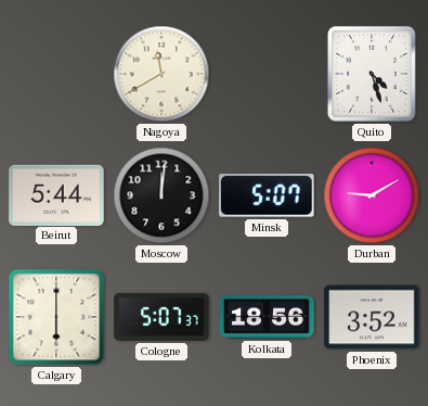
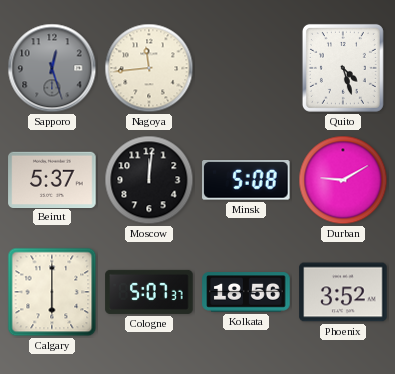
Sapporo: none -> 12:27 (52, 68)
Nagoya: 11:40 -> 11:44 (149, 68)
Beirut: 5:44 -> 5:37 (52, 179)
Minsk: 5:07 -> 5:08 (246, 181)
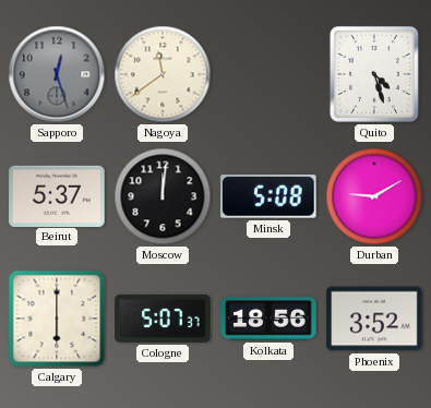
Nagoya: 11:44 -> 11:39 (163, 74)
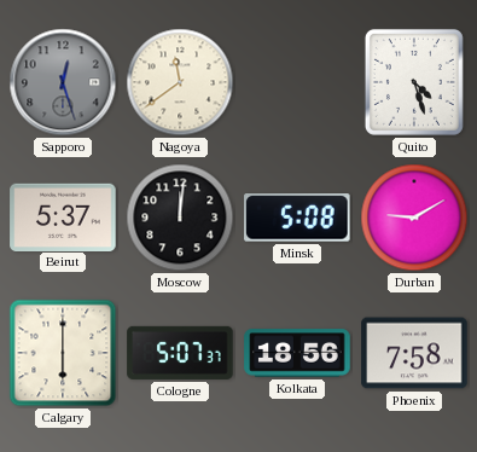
Phoenix: 3:52 -> 7:58 (414, 353)
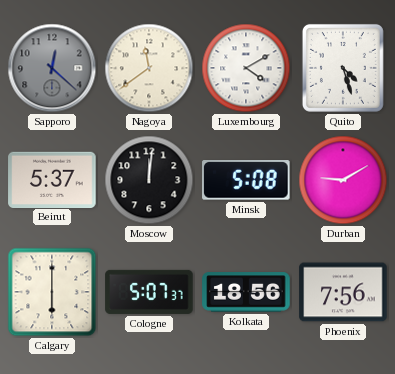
Sapporo: 12:27 -> 12:22 (52, 68)
Luxembourg: none -> 4:10 (246, 68)
Phoenix: 7:58 -> 7:56 (343, 292)
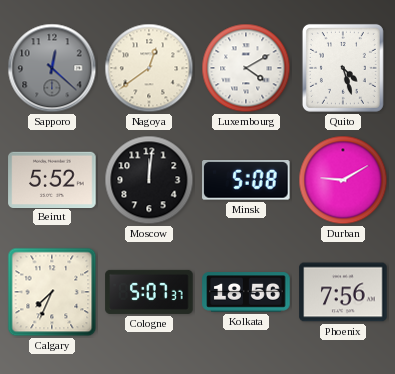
Nagoya: 11:39 -> 12:39 (149, 68)
Beirut: 5:37 -> 5:52 (52, 179)
Calgary: 6:00 -> 7:34 (52, 292)
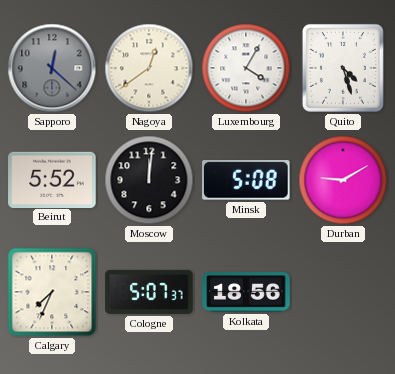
Luxembourg: 4:10 -> 4:05 (246, 68)
Phoenix: 7:56 -> none (343, 292)
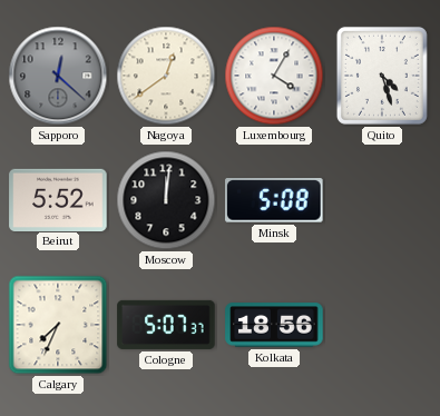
Durban: 9:10 -> none (343, 180)
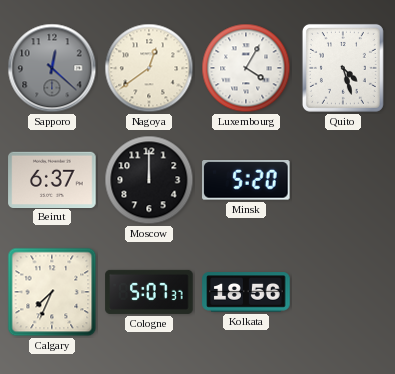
Beirut: 5:52 -> 6:37 (52, 179)
Moscow: 12:01 -> 12:00 (149, 180)
Minsk: 5:08 -> 5:20 (246, 181)
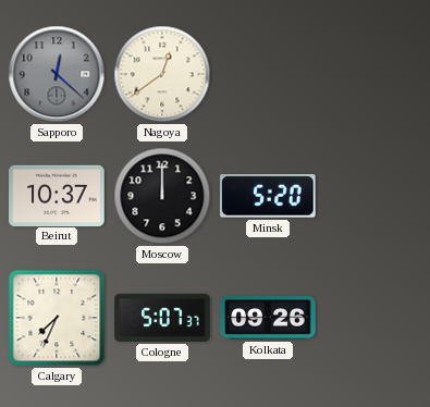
Luxembourg: 4:05 -> none (246, 68)
Quito: 4:27 -> none (343, 68)
Beirut: 6:37 -> 10:37 (57, 195)
Kolkata: 18:56 -> 09:26 (268, 318)
